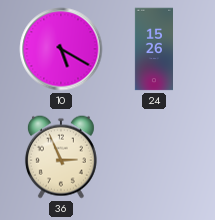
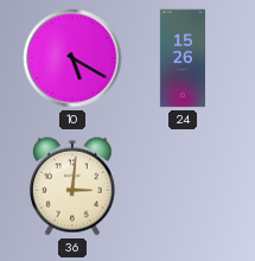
36: 2:56 -> 3:01 (72, 186)
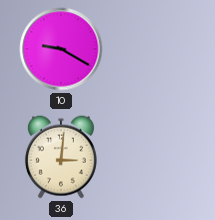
10: 5:20 -> 9:20 (61, 49)
24: 15:26 -> none (183, 58)
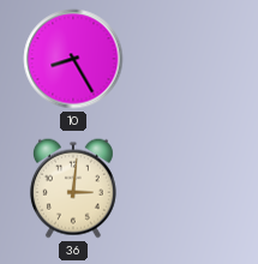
10: 9:20 -> 8:25 (73, 59)
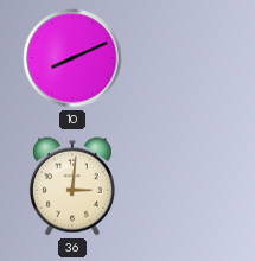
10: 8:25 -> 8:11 (72, 58)
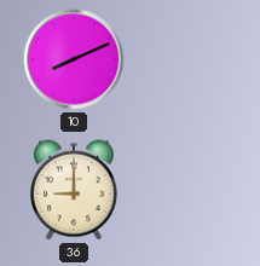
36: 3:01 -> 9:00 (74, 190)
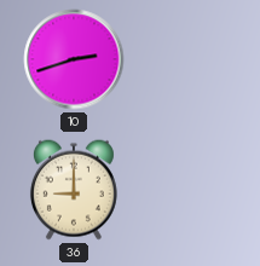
10: 8:11 -> 2:42 (74, 59)
